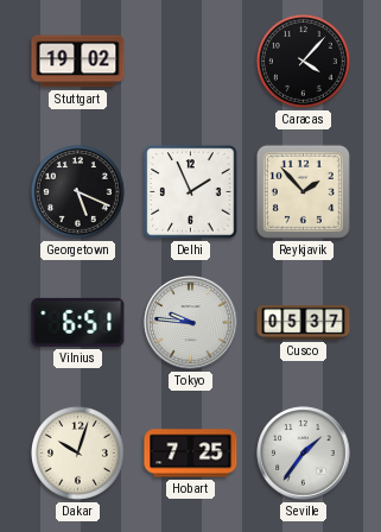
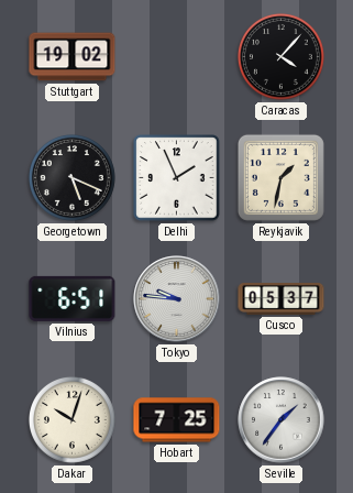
Reykjavik: 1:53 -> 1:32 (280, 177)
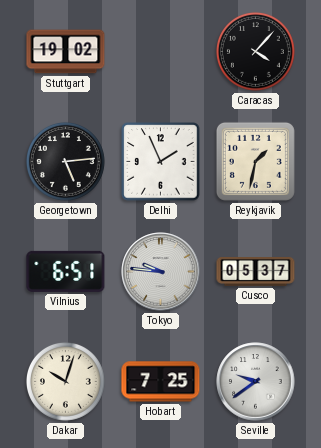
Georgetown: 5:19 -> 5:14 (65, 161)
Seville: 1:36 -> 9:39 (256, 382)
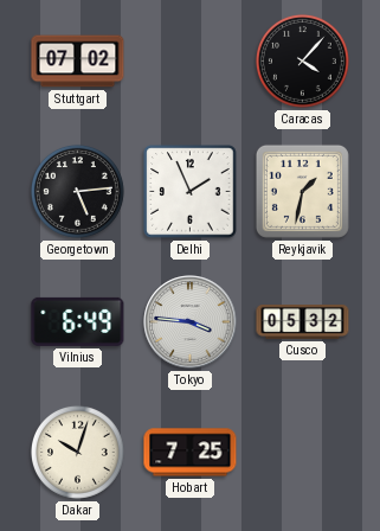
Stuttgart: 19:02 -> 07:02 (78, 62)
Vilnius: 6:51 -> 6:49 (78, 321)
Tokyo: 9:46 -> 3:46 (191, 322)
Cusco: 05:37 -> 05:32 (303, 322)
Seville: 9:39 -> none (256, 382)
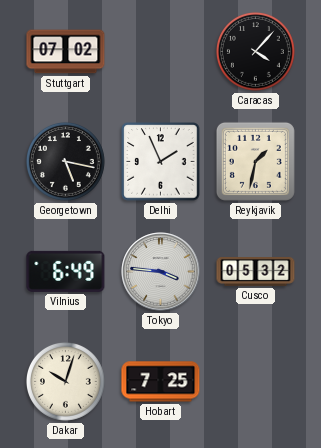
Georgetown: 5:14 -> 5:17 (65, 161)
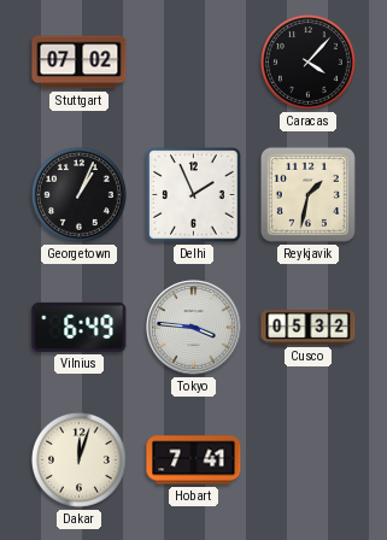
Georgetown: 5:17 -> 1:04 (78, 194)
Dakar: 10:03 -> 12:03 (78, 459)
Hobart: 7:25 -> 7:41 (194, 460)
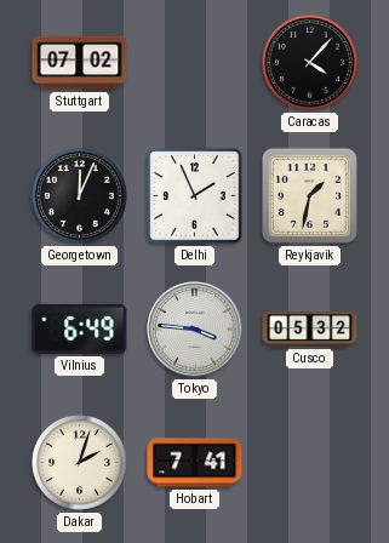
Georgetown: 1:04 -> 12:04 (79, 195)
Dakar: 12:03 -> 2:03 (79, 462)
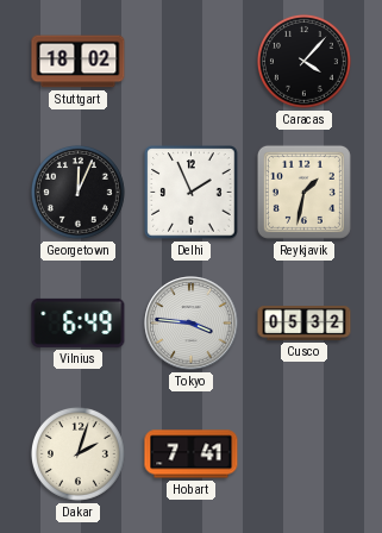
Stuttgart: 07:02 -> 18:02 (79, 62)
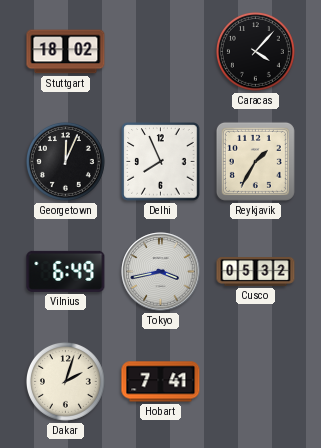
Delhi: 1:56 -> 7:56 (161, 162)
Reykjavik: 1:32 -> 1:35 (255, 161)
Tokyo: 3:46 -> 3:43 (161, 272)
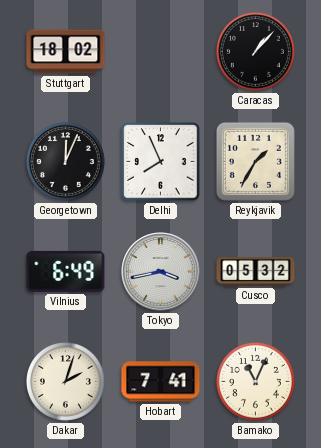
Caracas: 4:07 -> 1:07 (255, 51)
Bamako: none -> 11:04 (255, 381)
